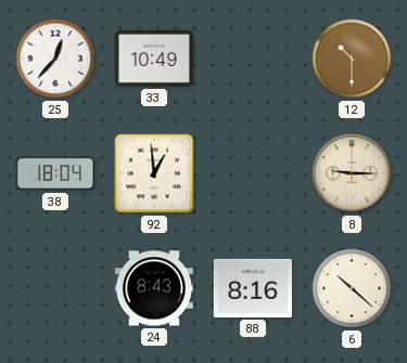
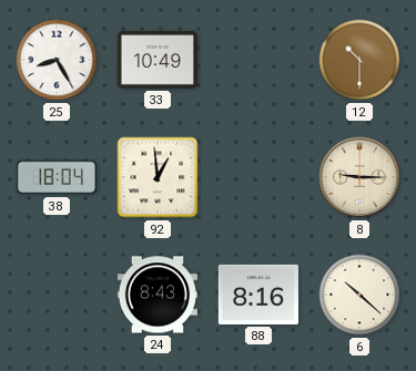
25: 12:37 -> 8:25 (57, 60)
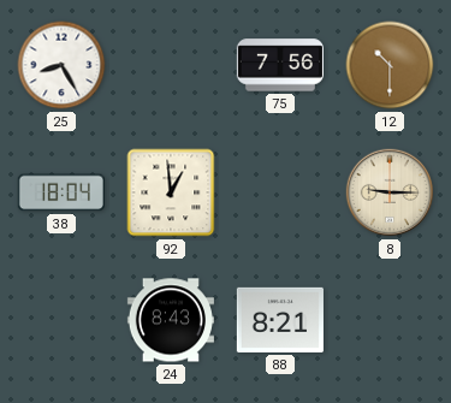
33: 10:49 -> none (158, 61)
75: none -> 7:56 (279, 65)
88: 8:16 -> 8:21 (280, 320)
6: 10:22 -> none (359, 295)
